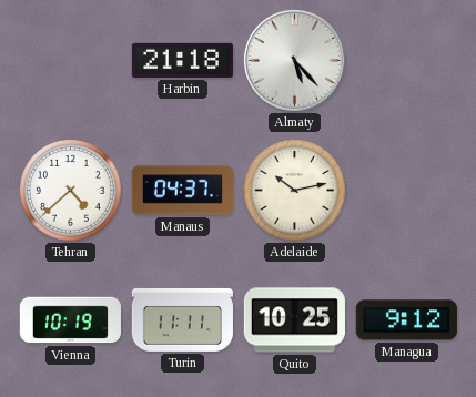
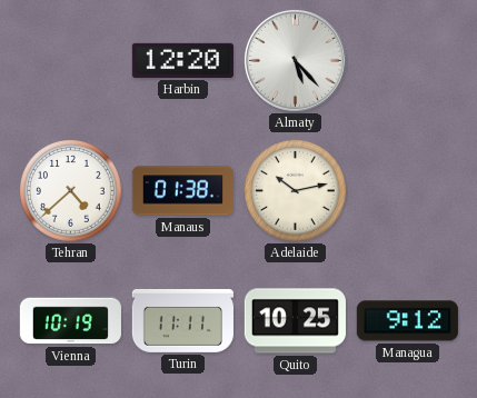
Harbin: 21:18 -> 12:20 (182, 60)
Manaus: 04:37 -> 01:38 (182, 191)
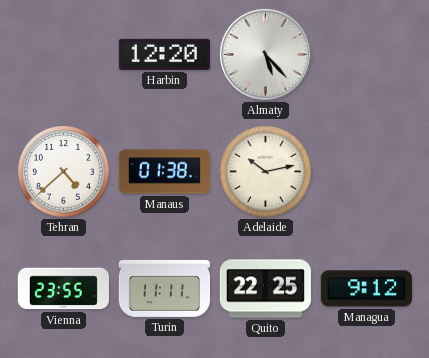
Vienna: 10:19 -> 23:55 (63, 289)
Quito: 10:25 -> 22:25 (265, 289)
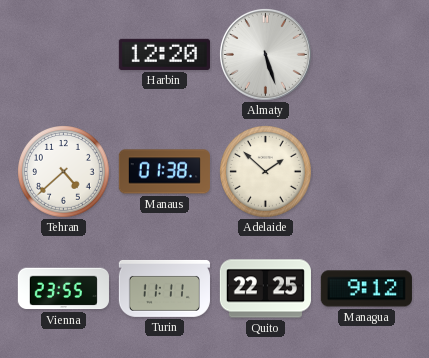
Almaty: 5:23 -> 5:27 (265, 54)
Adelaide: 10:13 -> 1:52 (266, 172)
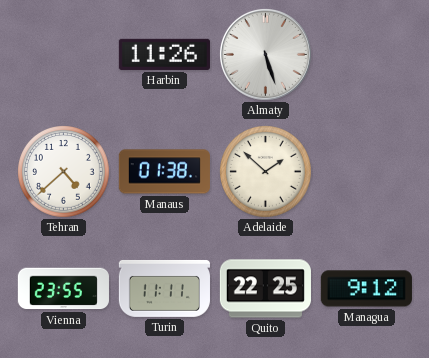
Harbin: 12:20 -> 11:26 (164, 54)
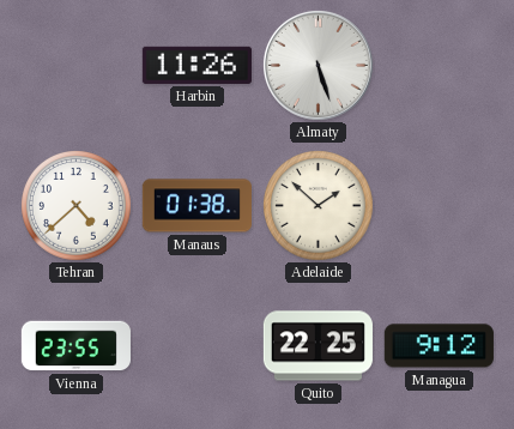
Turin: 11:11 -> none (164, 288)
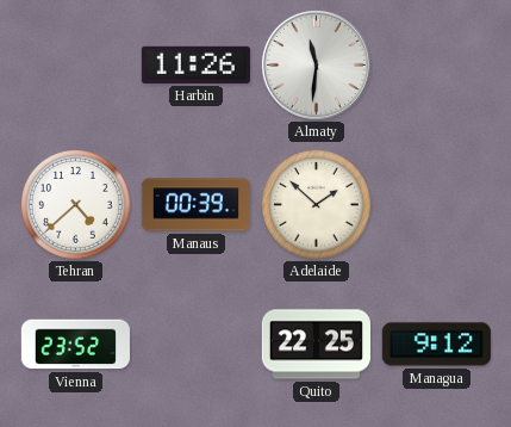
Almaty: 5:27 -> 11:31 (316, 64)
Manaus: 01:38 -> 00:39 (195, 205)
Vienna: 23:55 -> 23:52 (75, 345)
